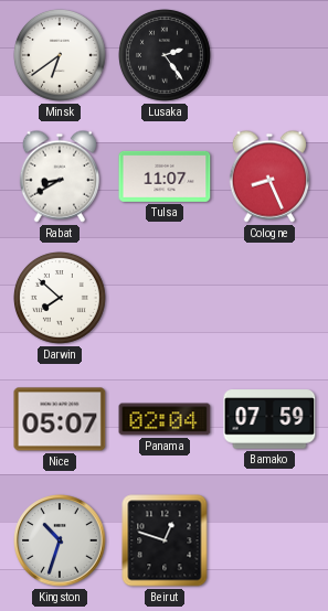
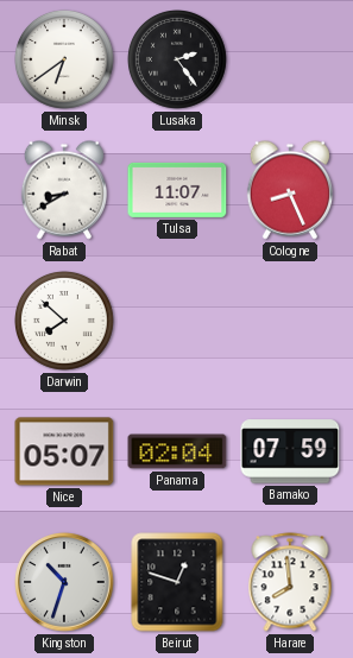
Harare: none -> 7:59 (290, 582)
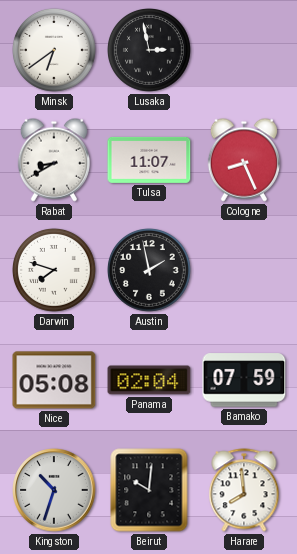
Lusaka: 2:24 -> 2:58 (150, 51)
Darwin: 7:52 -> 7:48 (55, 271)
Austin: none -> 1:58 (150, 271)
Nice: 05:07 -> 05:08 (54, 380)
Beirut: 12:48 -> 10:01 (149, 490)
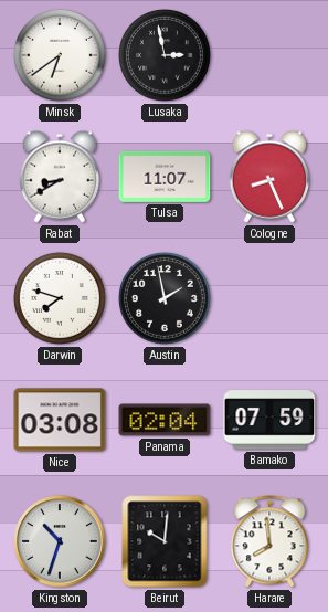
Nice: 05:08 -> 03:08 (60, 420)
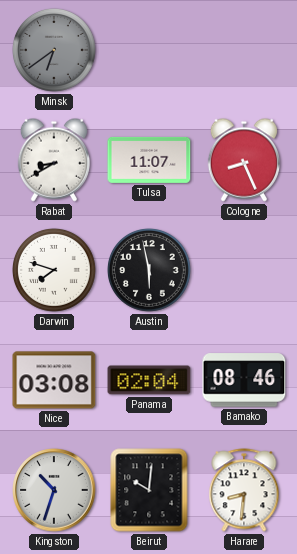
Minsk dial: white -> grey (55, 51)
Lusaka: 2:58 -> none (166, 56)
Austin: 1:58 -> 5:58 (150, 271)
Bamako: 07:59 -> 08:46 (244, 380)
Harare: 7:59 -> 8:31 (244, 490)
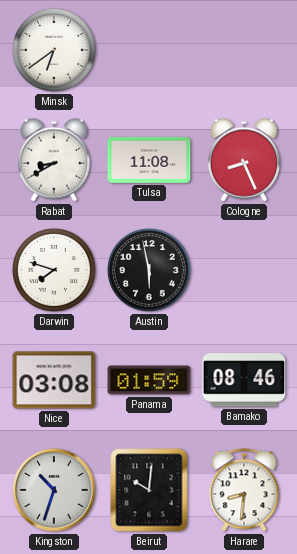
Minsk dial: grey -> white (55, 51)
Tulsa: 11:07 -> 11:08 (149, 160)
Panama: 02:04 -> 01:59 (149, 380)
